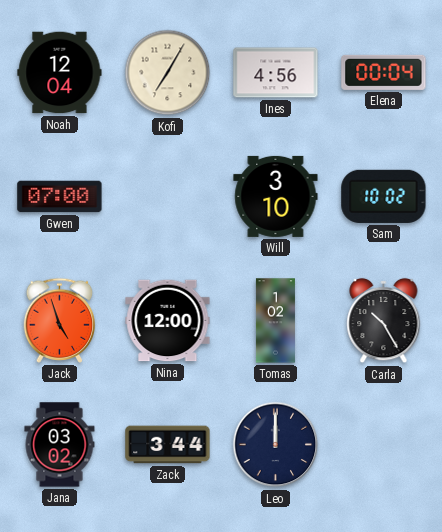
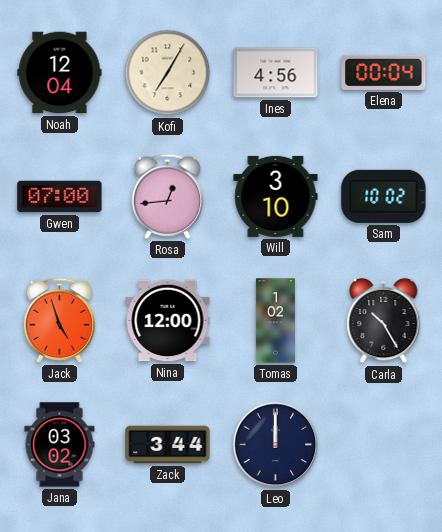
Rosa: none -> 12:44 (168, 196)
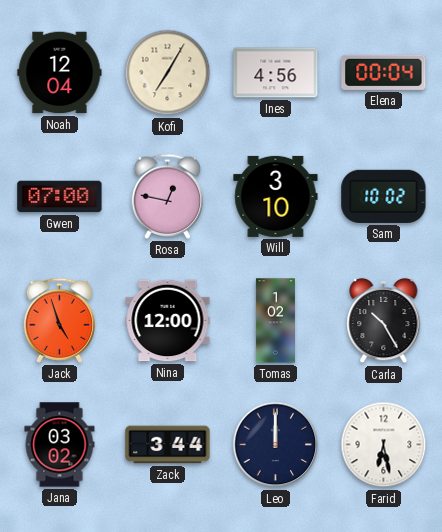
Rosa: 12:44 -> 12:47 (168, 196)
Farid: none -> 6:28 (384, 445)
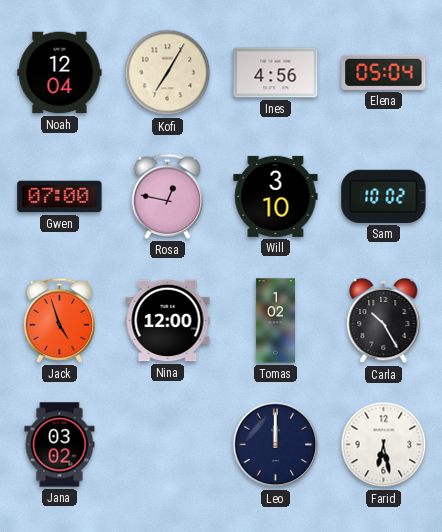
Elena: 00:04 -> 05:04 (384, 72)
Zack: 3:44 -> none (168, 445)
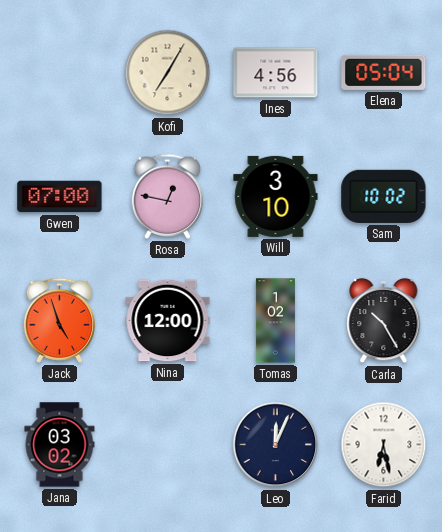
Noah: 12:04 -> none (60, 73)
Leo: 12:00 -> 12:04 (276, 445)
